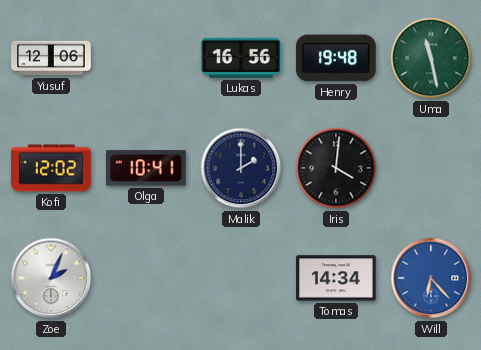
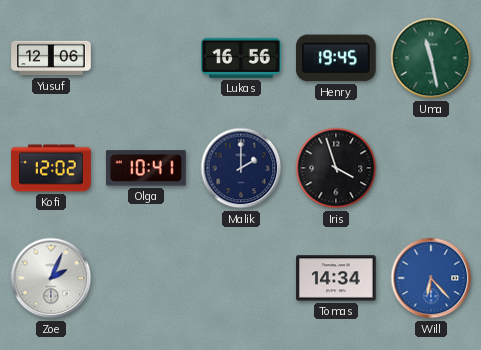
Henry: 19:48 -> 19:45 (336, 58)
Iris: 4:01 -> 3:57 (336, 168)
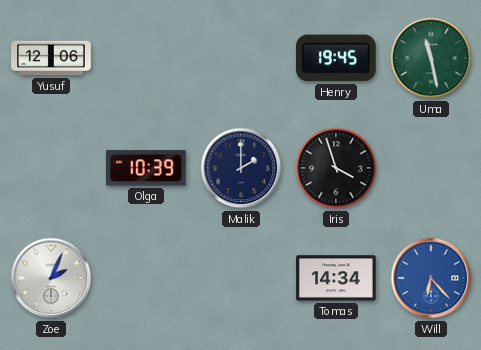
Lukas: 16:56 -> none (241, 58)
Kofi: 12:02 -> none (51, 168)
Olga: 10:41 -> 10:39 (147, 168)
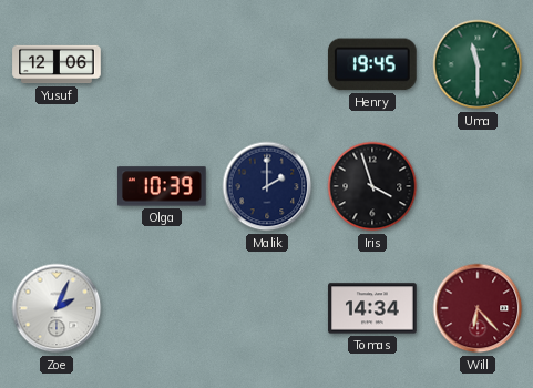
Uma: 11:28 -> 11:30 (478, 64)
Will dial: blue -> burgundy (478, 308)
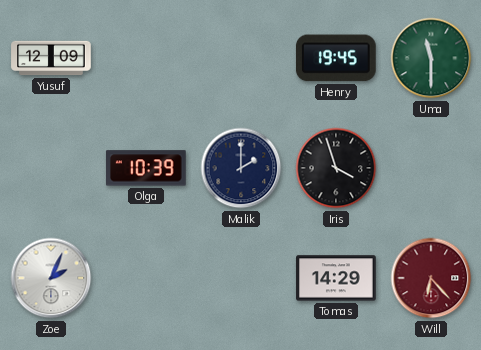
Yusuf: 12:06 -> 12:09 (51, 58)
Tomas: 14:34 -> 14:29 (336, 278)
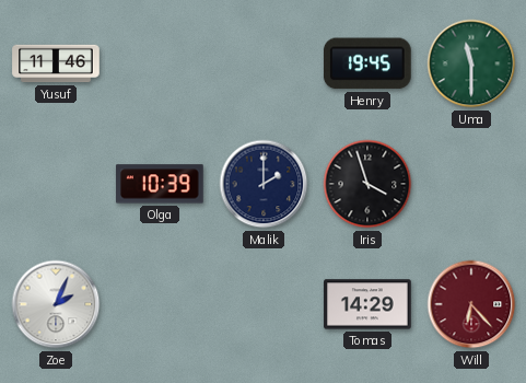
Yusuf: 12:09 -> 11:46 (56, 63)
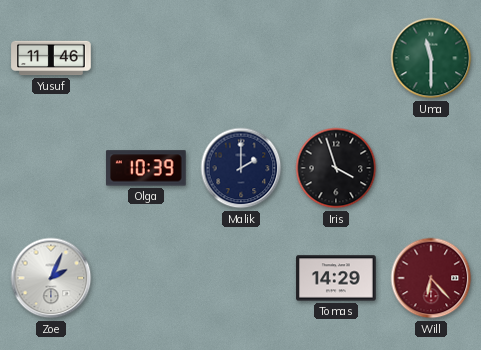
Henry: 19:45 -> none (367, 63)
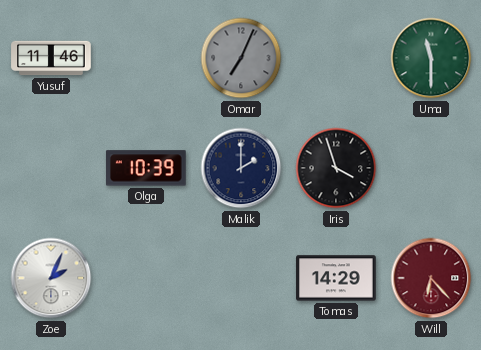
Omar: none -> 7:04 (241, 58)
